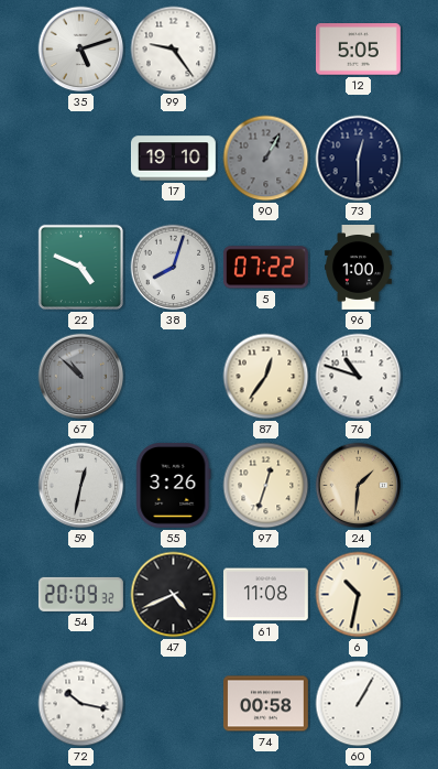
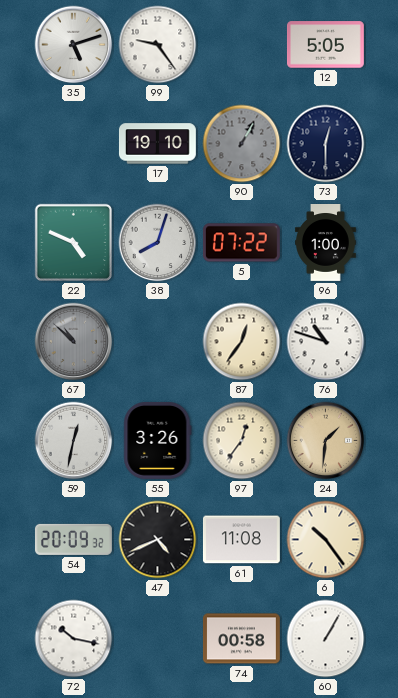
97: 12:33 -> 12:36 (242, 441)
6: 10:32 -> 10:24 (326, 540)
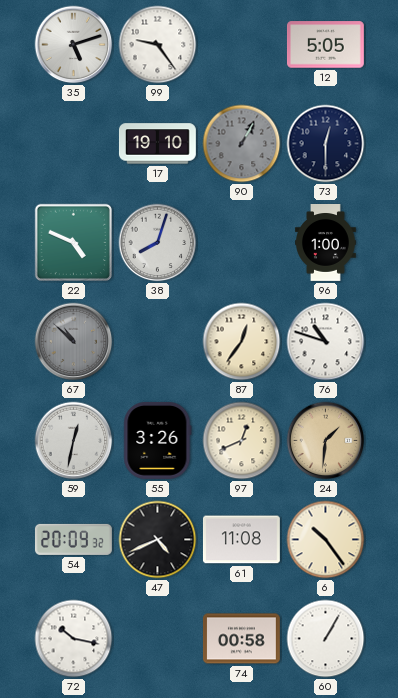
5: 07:22 -> none (241, 243)
97: 12:36 -> 12:41 (242, 441)
